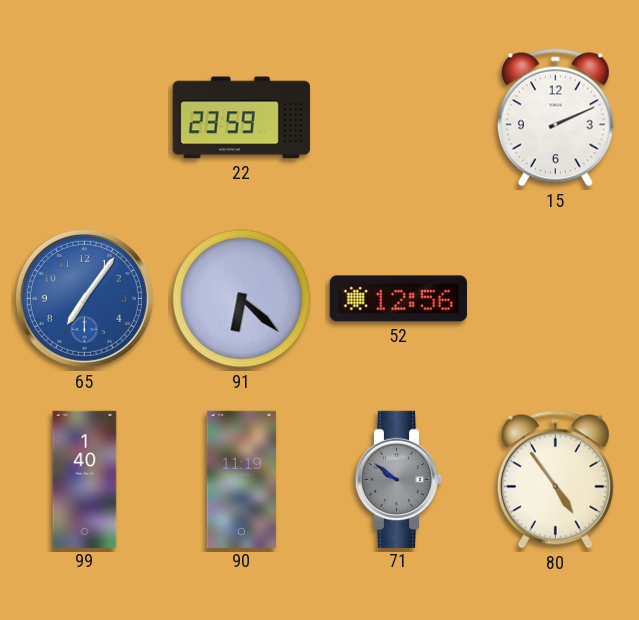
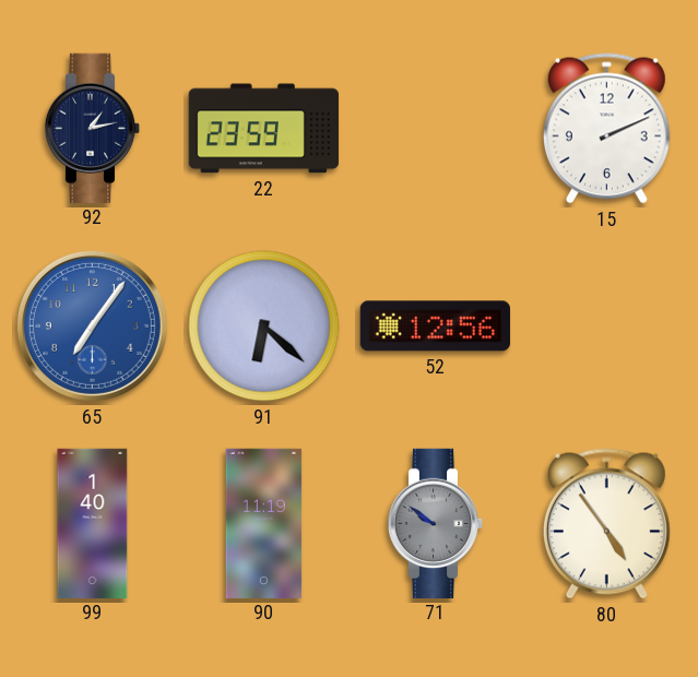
92: none -> 1:13 (93, 128)
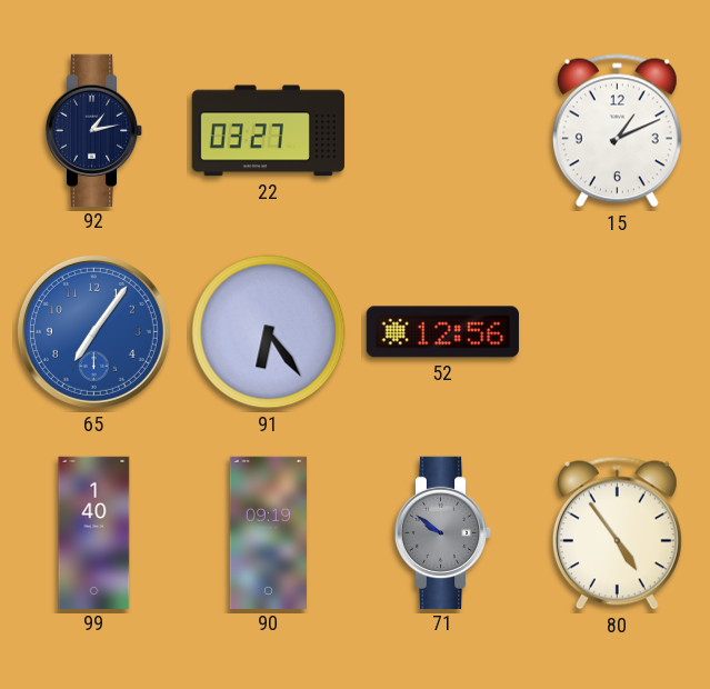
22: 23:59 -> 03:27 (268, 131)
15: 2:11 -> 1:11 (617, 131)
91: 6:22 -> 6:24 (269, 332)
90: 11:19 -> 09:19 (269, 532)
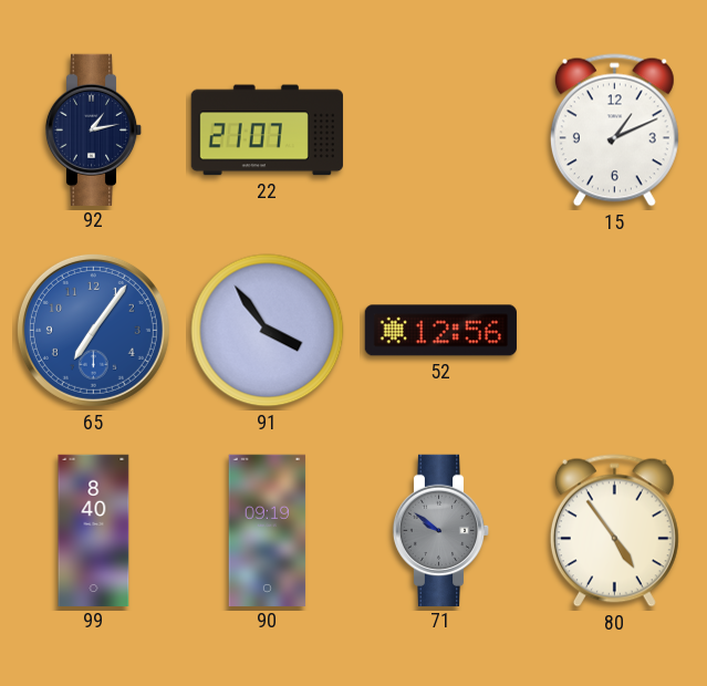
22: 03:27 -> 21:07 (267, 131)
91: 6:24 -> 3:54 (268, 331)
99: 1:40 -> 8:40 (94, 530)
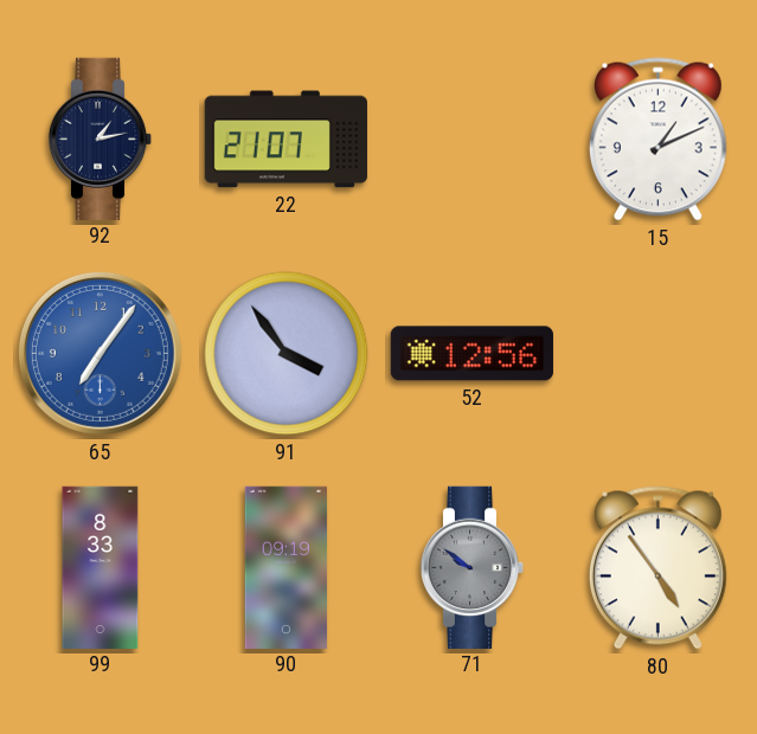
99: 8:40 -> 8:33 (101, 567)
